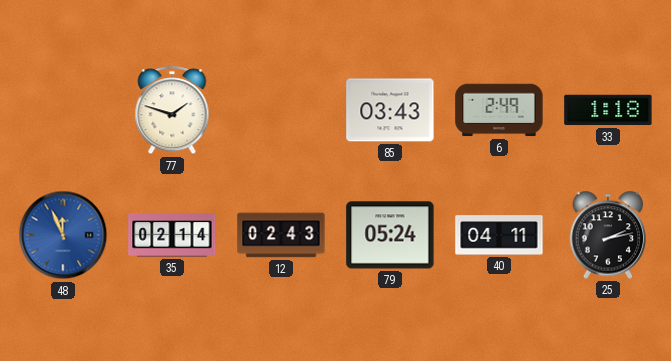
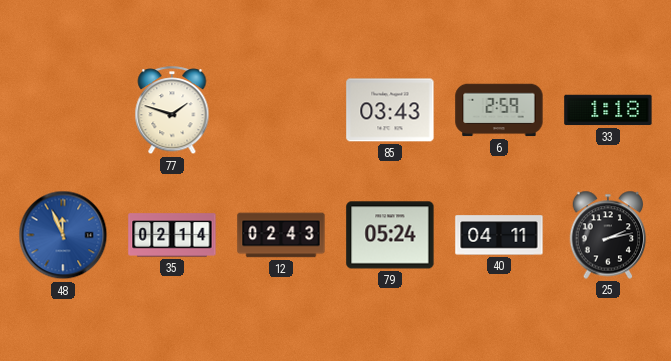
6: 2:49 -> 2:59 (499, 110)
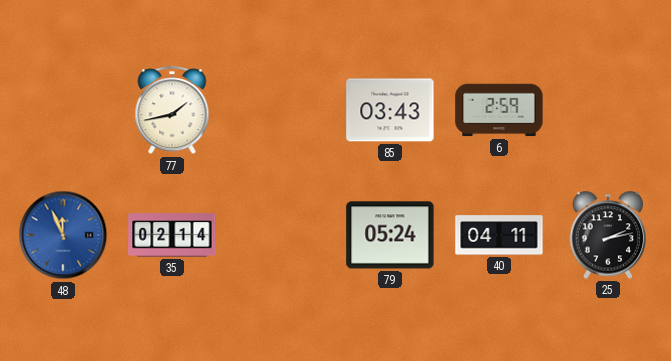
77: 1:48 -> 1:43 (172, 111)
33: 1:18 -> none (608, 110)
12: 02:43 -> none (281, 235)
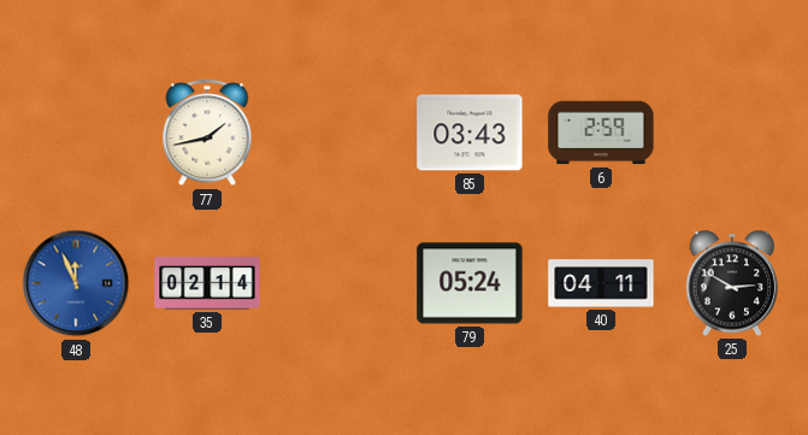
25: 2:13 -> 2:50 (732, 283)
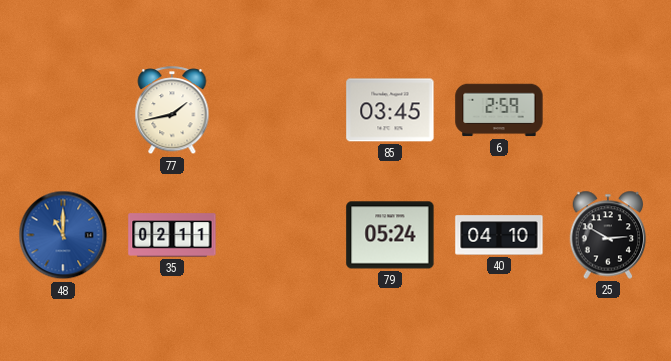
85: 03:43 -> 03:45 (390, 110)
48: 11:56 -> 11:00 (63, 235)
35: 02:14 -> 02:11 (172, 235)
40: 04:11 -> 04:10 (499, 235)
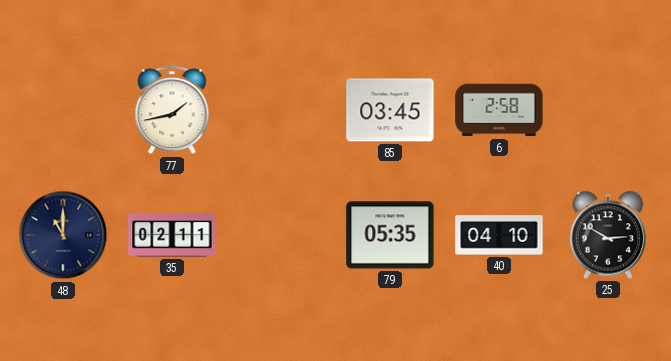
6: 2:59 -> 2:58 (499, 110)
48 dial: blue -> navy (63, 235)
79: 05:24 -> 05:35 (390, 235)
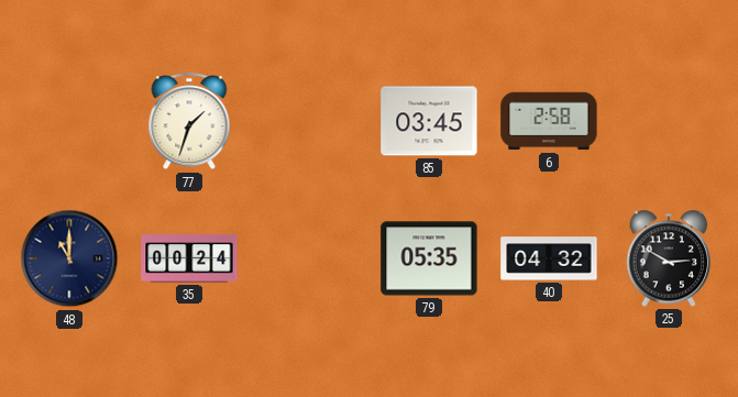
77: 1:43 -> 1:33 (189, 122)
35: 02:11 -> 00:24 (189, 258)
40: 04:10 -> 04:32 (549, 258)
